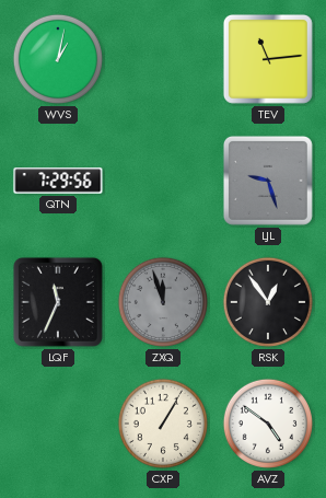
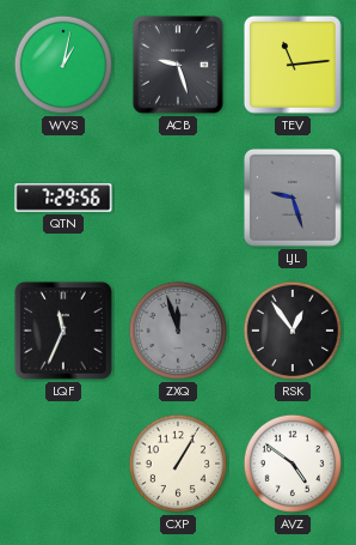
ACB: none -> 9:27 (179, 66)
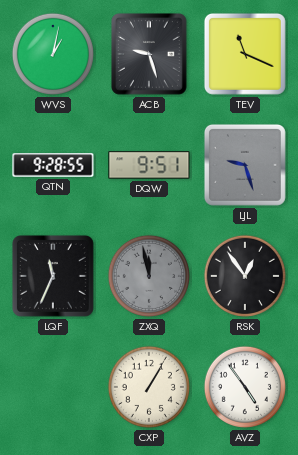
TEV: 11:14 -> 11:19 (245, 54)
QTN: 7:29 -> 9:28 (53, 165)
DQW: none -> 9:51 (149, 165)
ZXQ: 11:57 -> 11:58 (149, 276)
AVZ: 4:51 -> 4:54 (245, 387)
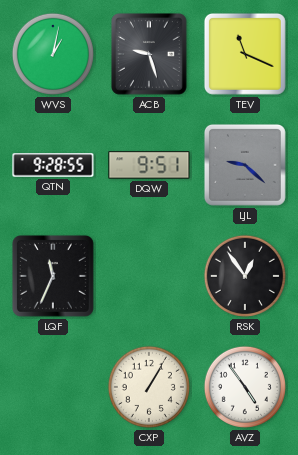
LJL: 9:27 -> 9:22 (245, 165)
ZXQ: 11:58 -> none (149, 276)
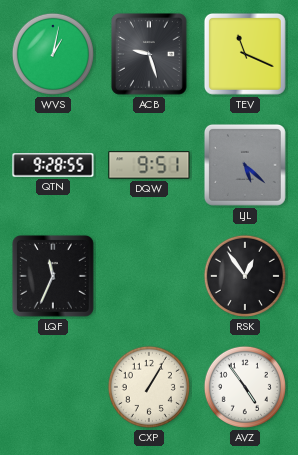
LJL: 9:22 -> 5:22 (245, 165)
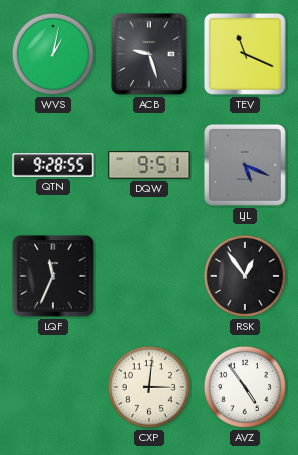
LJL: 5:22 -> 5:19 (245, 165)
CXP: 1:05 -> 3:01 (149, 387)
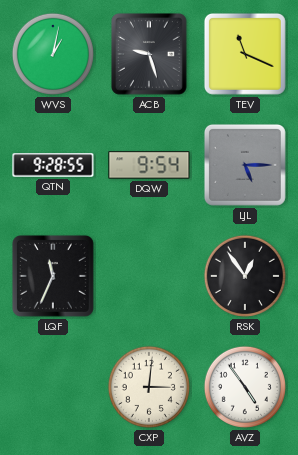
DQW: 9:51 -> 9:54 (149, 165)
LJL: 5:19 -> 5:15 (245, 165)
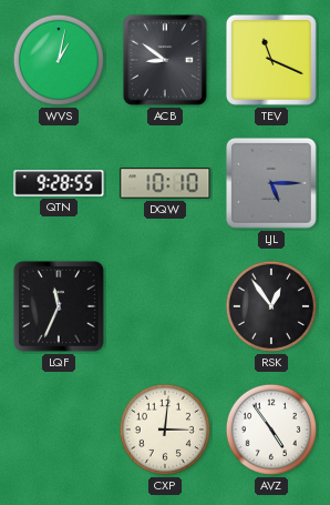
ACB: 9:27 -> 8:51 (166, 61)
DQW: 9:54 -> 10:10 (165, 183)
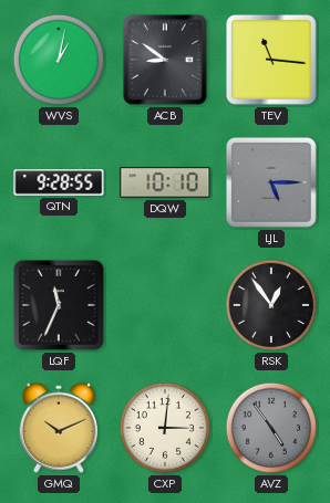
TEV: 11:19 -> 11:16 (271, 60)
GMQ: none -> 10:11 (59, 428)
AVZ dial: white -> grey (271, 428)
